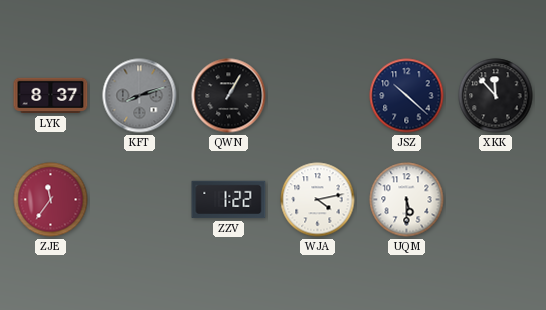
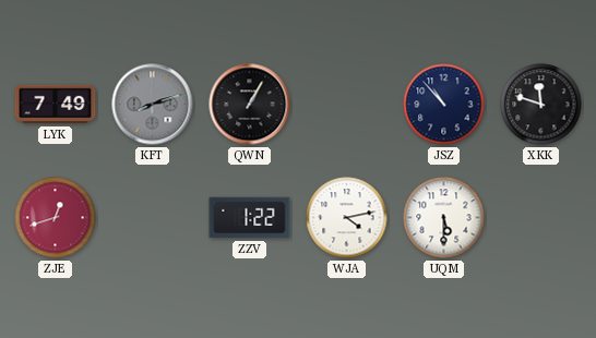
LYK: 8:37 -> 7:49 (56, 105)
JSZ: 10:22 -> 10:53 (444, 105)
XKK: 11:53 -> 11:48 (541, 105)
ZJE: 11:36 -> 12:42 (56, 218)
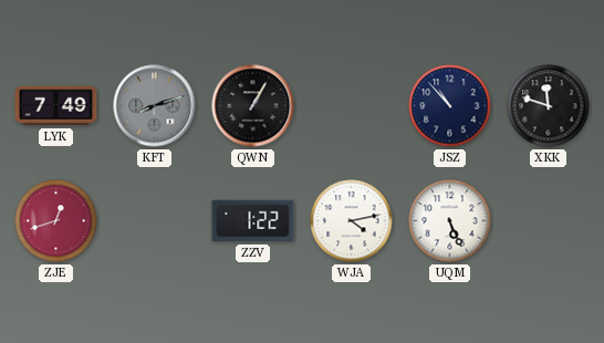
UQM: 5:30 -> 5:26 (450, 221)
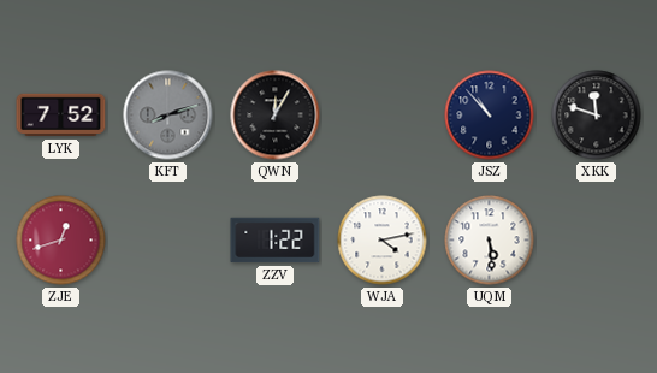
LYK: 7:49 -> 7:52 (61, 116)
QWN: 1:05 -> 12:05 (276, 116)
UQM: 5:26 -> 5:29 (490, 241)
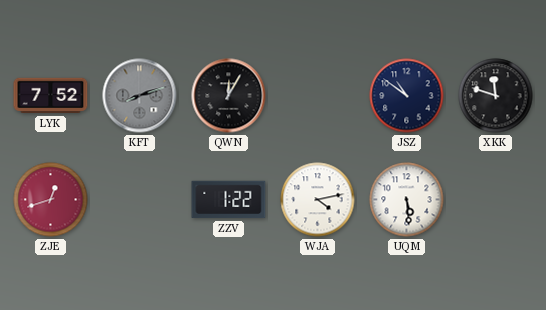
JSZ: 10:53 -> 10:51 (407, 96)
